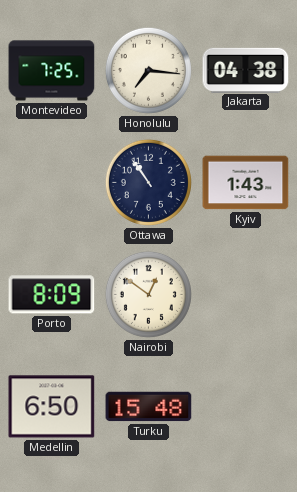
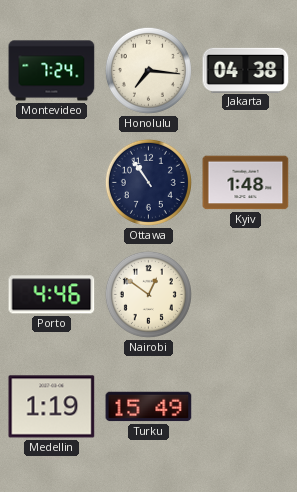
Montevideo: 7:25 -> 7:24 (52, 71)
Kyiv: 1:43 -> 1:48 (246, 183)
Porto: 8:09 -> 4:46 (52, 295)
Medellin: 6:50 -> 1:19 (52, 407)
Turku: 15:48 -> 15:49 (149, 407)
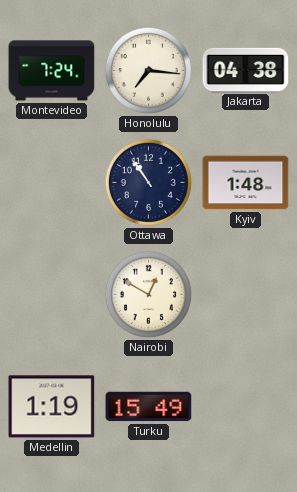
Porto: 4:46 -> none (52, 295)
Nairobi: 12:51 -> 12:50 (148, 294)
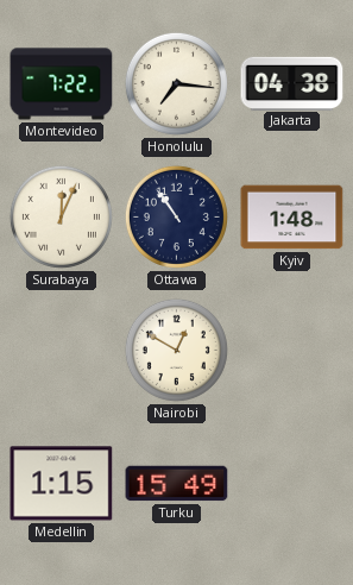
Montevideo: 7:24 -> 7:22 (62, 84)
Surabaya: none -> 12:04 (61, 216)
Medellin: 1:19 -> 1:15 (62, 484)
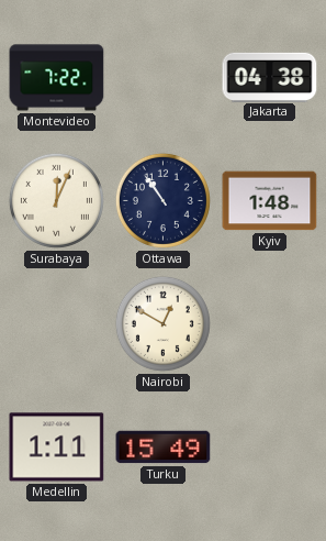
Honolulu: 7:16 -> none (176, 83)
Medellin: 1:15 -> 1:11 (57, 448)
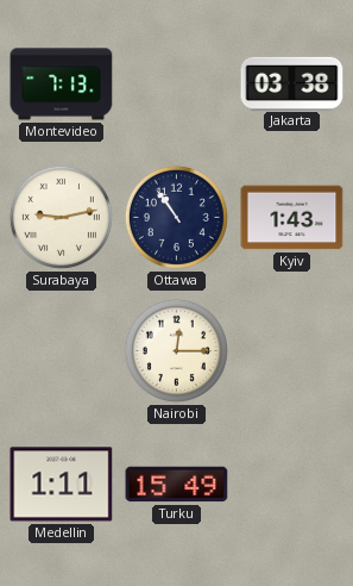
Montevideo: 7:22 -> 7:13 (62, 85)
Jakarta: 04:38 -> 03:38 (292, 83)
Surabaya: 12:04 -> 9:13 (61, 217)
Kyiv: 1:48 -> 1:43 (292, 218)
Nairobi: 12:50 -> 12:15 (176, 350)
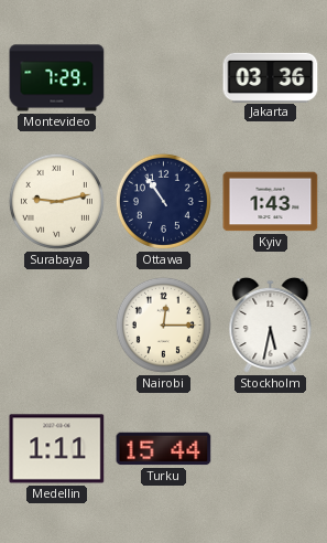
Montevideo: 7:13 -> 7:29 (57, 78)
Jakarta: 03:38 -> 03:36 (271, 77)
Stockholm: none -> 5:32 (271, 326)
Turku: 15:49 -> 15:44 (164, 449)
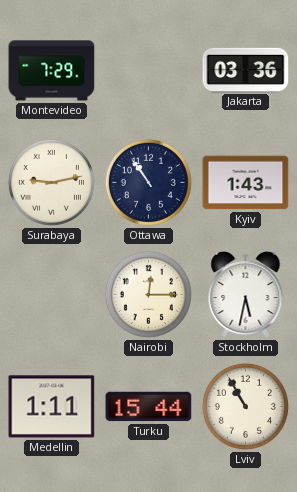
Lviv: none -> 10:55 (245, 406)
